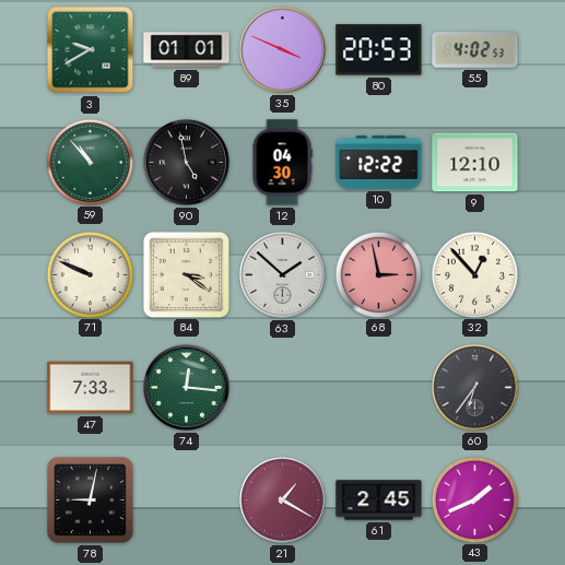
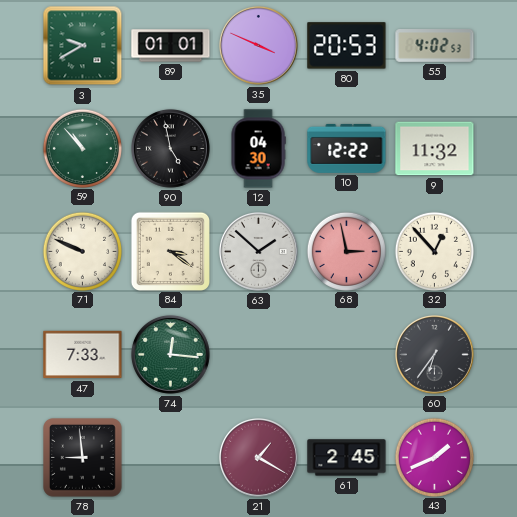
9: 12:10 -> 11:32 (435, 149)
78: 9:02 -> 8:59 (83, 458)
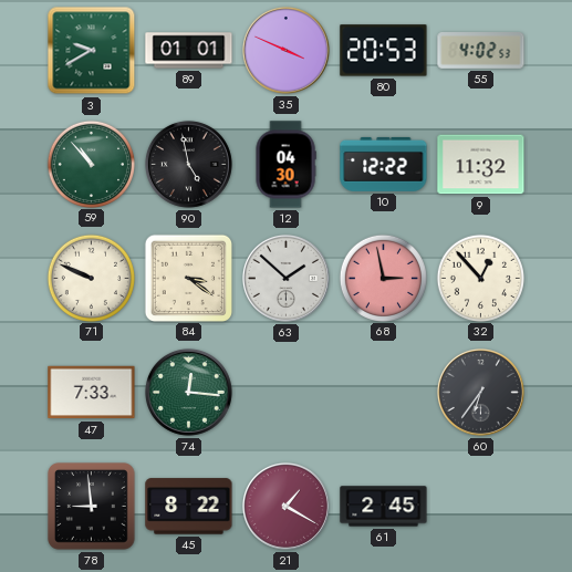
45: none -> 8:22 (189, 507)
43: 1:41 -> none (434, 457)
